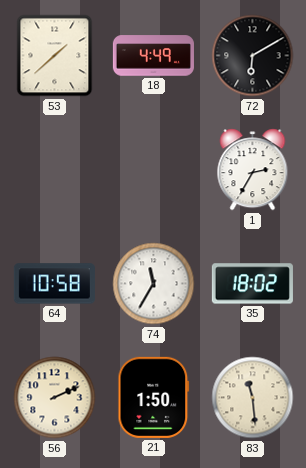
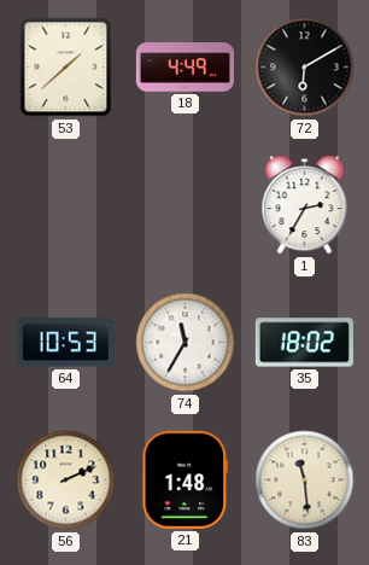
64: 10:58 -> 10:53 (65, 343)
21: 1:50 -> 1:48 (186, 479)
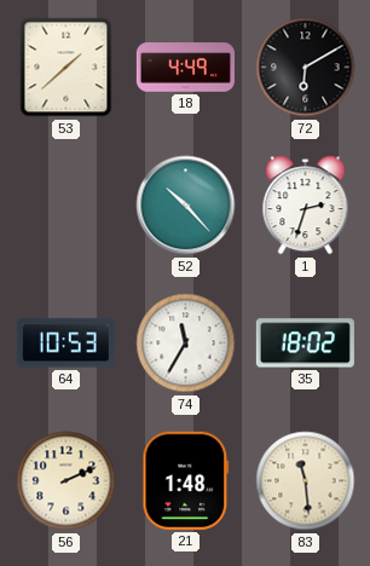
52: none -> 10:23 (186, 206)
1: 2:35 -> 2:33 (306, 206)
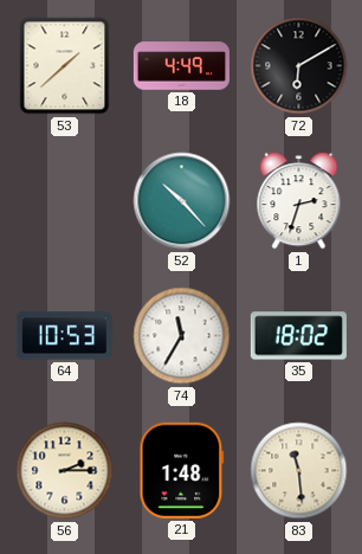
56: 2:11 -> 2:15 (65, 471)
